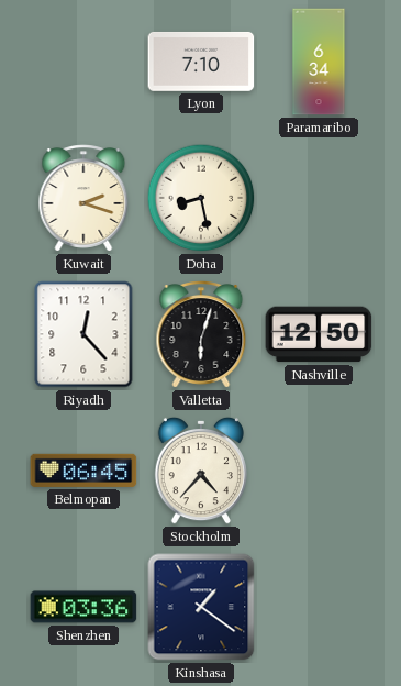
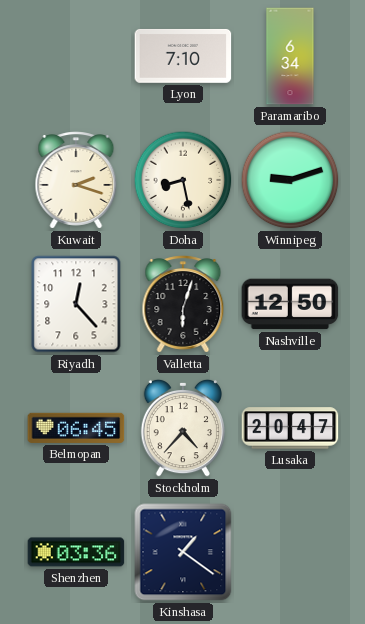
Winnipeg: none -> 9:12 (290, 180)
Lusaka: none -> 20:47 (290, 428)
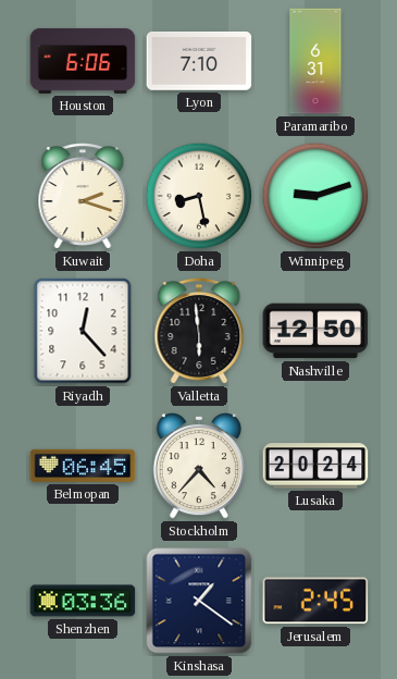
Houston: none -> 6:06 (83, 61)
Paramaribo: 6:34 -> 6:31 (315, 61)
Valletta: 6:03 -> 5:59 (199, 331)
Lusaka: 20:47 -> 20:24 (315, 466)
Jerusalem: none -> 2:45 (315, 601)
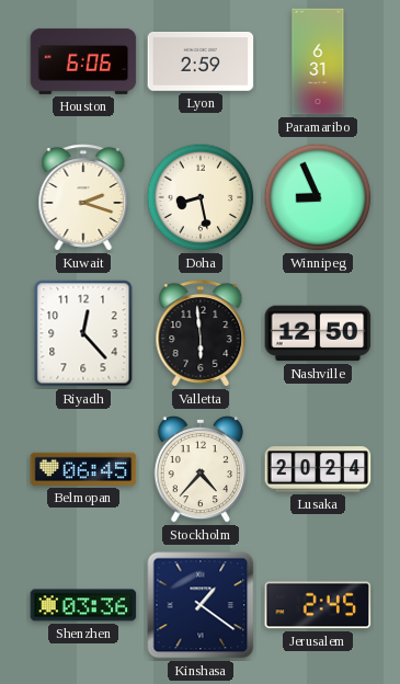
Lyon: 7:10 -> 2:59 (201, 61)
Winnipeg: 9:12 -> 8:56 (318, 197)
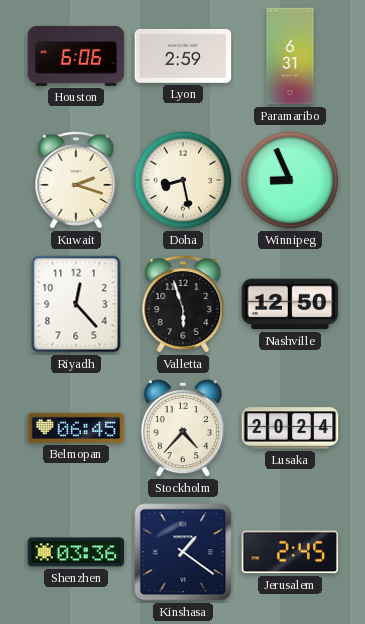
Valletta: 5:59 -> 5:57 (183, 304)
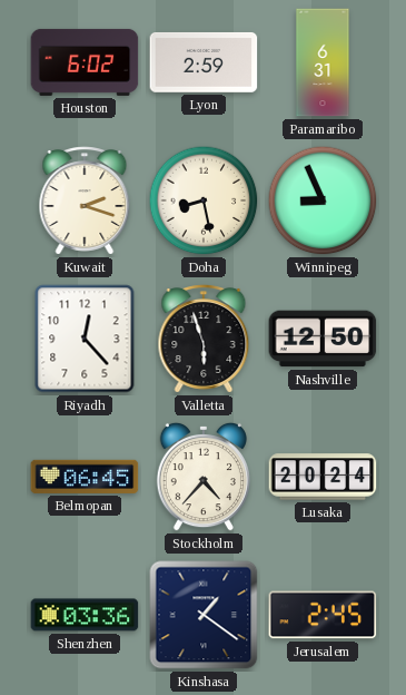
Houston: 6:06 -> 6:02 (85, 62)
